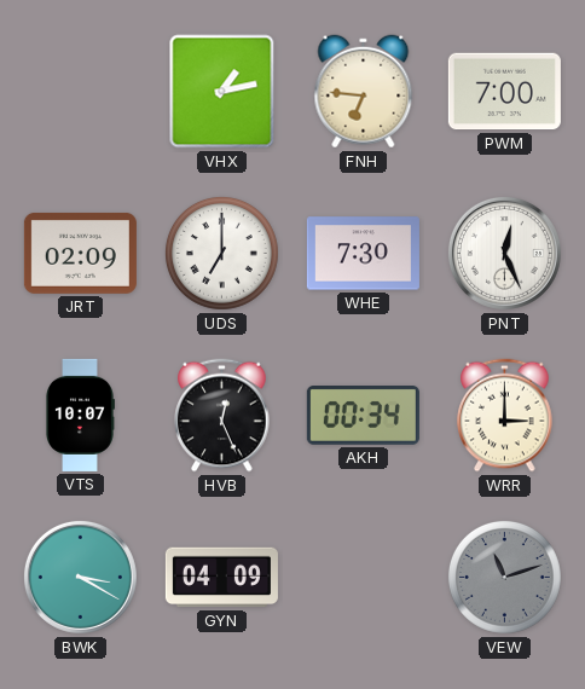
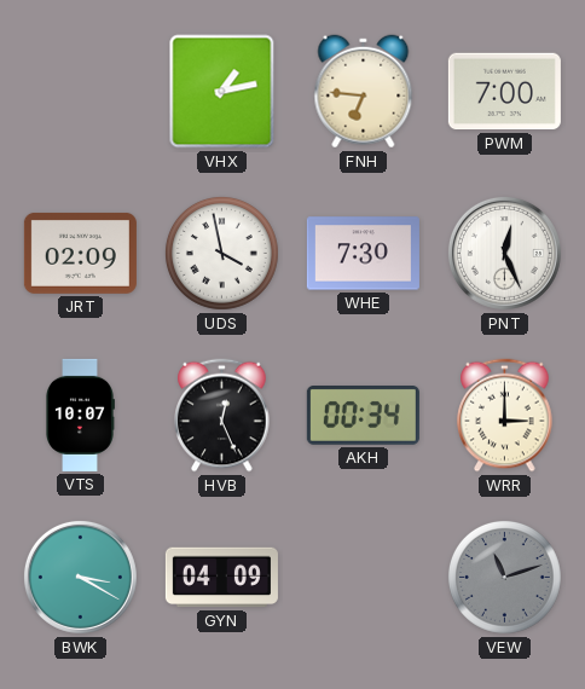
UDS: 7:00 -> 3:58 (221, 253)
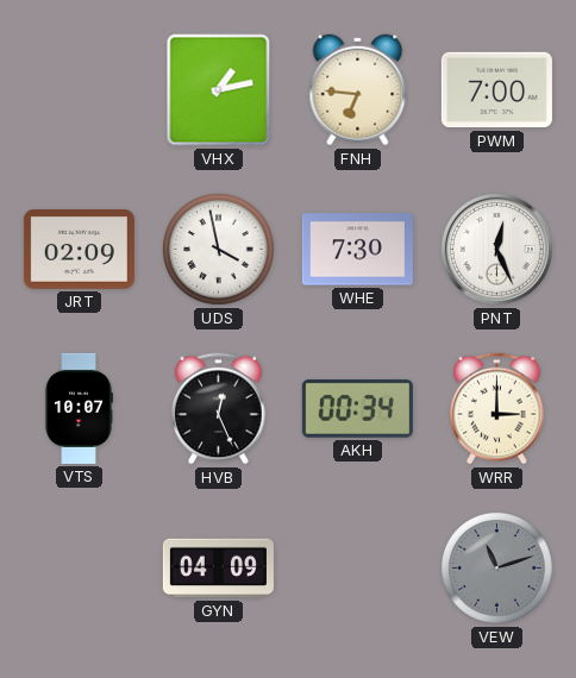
BWK: 3:20 -> none (80, 577)
